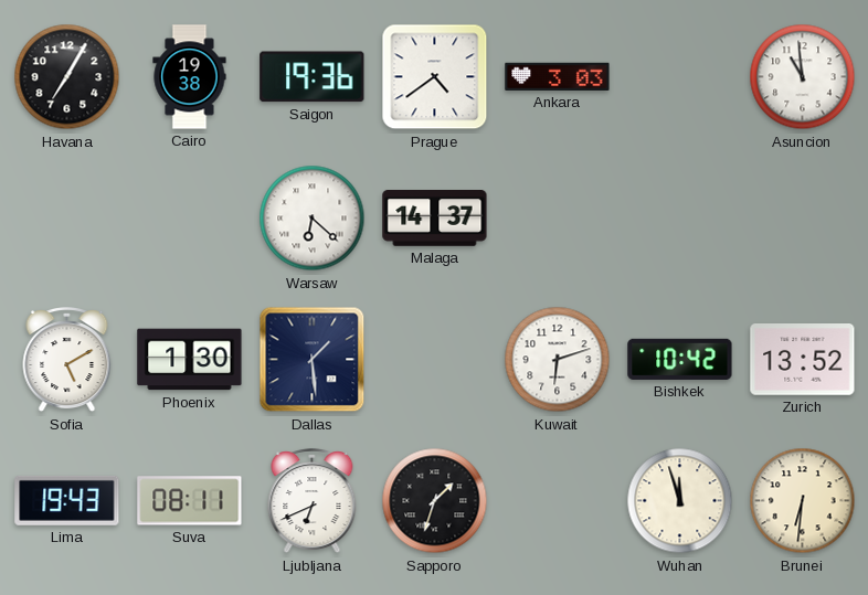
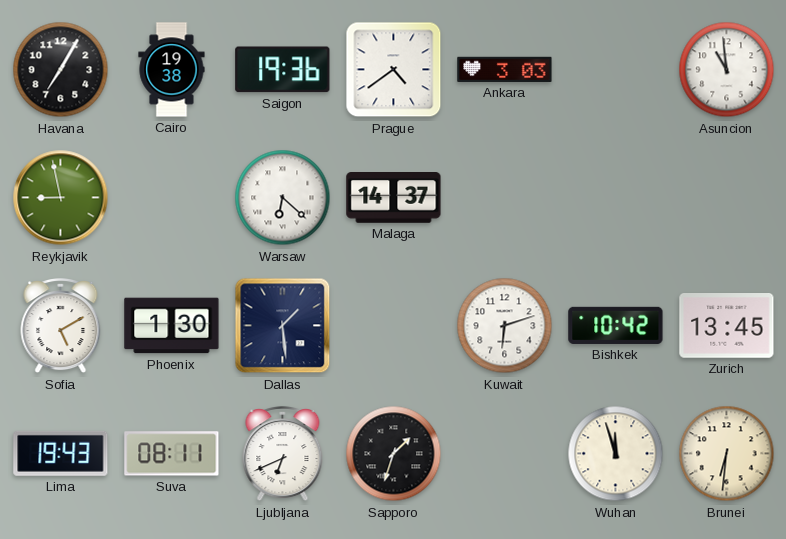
Reykjavik: none -> 8:58 (61, 198)
Zurich: 13:52 -> 13:45 (727, 326)
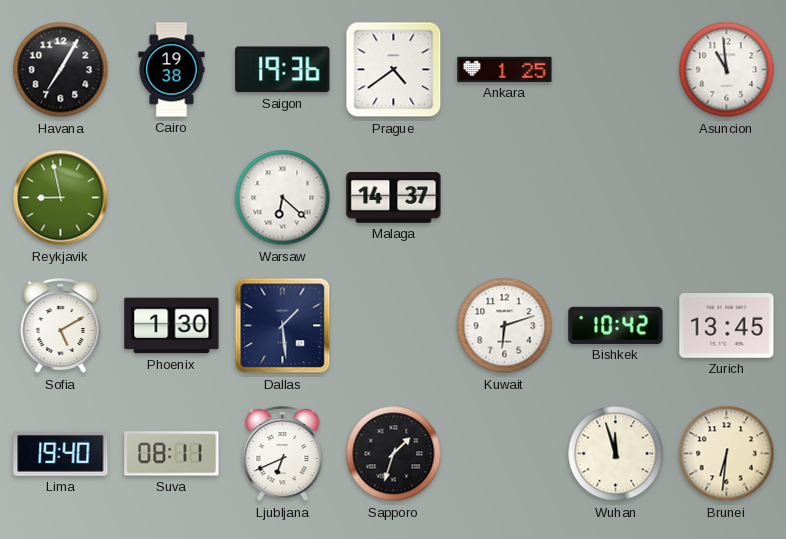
Ankara: 3:03 -> 1:25 (505, 69)
Lima: 19:43 -> 19:40 (61, 453)
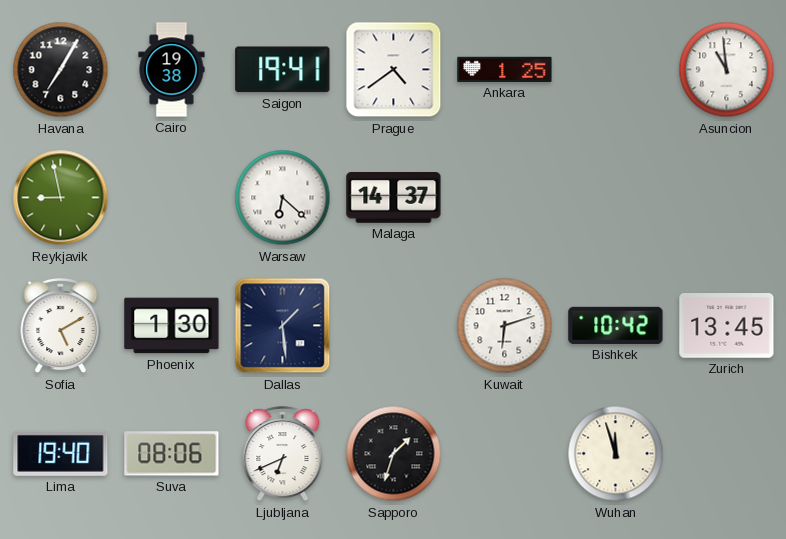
Saigon: 19:36 -> 19:41 (283, 70)
Suva: 08:11 -> 08:06 (172, 454)
Brunei: 6:31 -> none (727, 454)
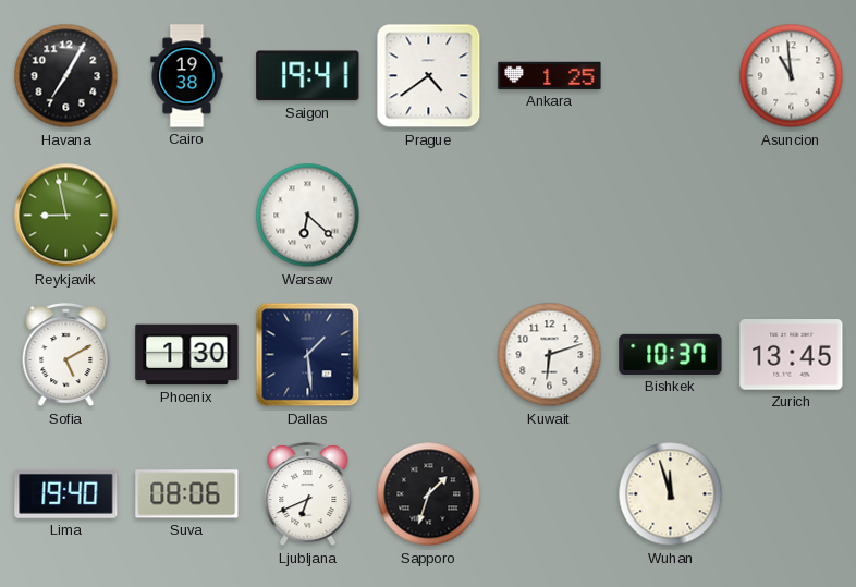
Malaga: 14:37 -> none (394, 198)
Bishkek: 10:42 -> 10:37 (671, 354)
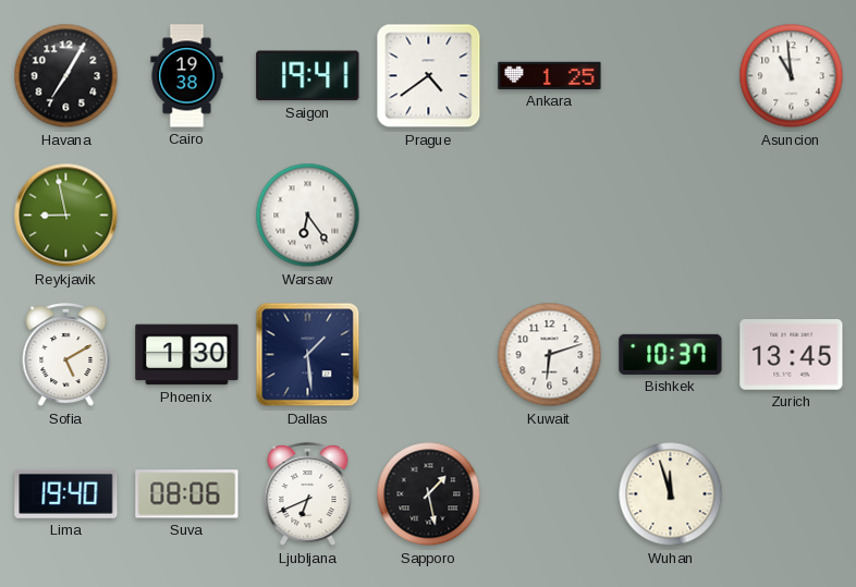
Warsaw: 6:22 -> 6:24 (308, 216)
Sapporo: 1:33 -> 1:28 (429, 494)
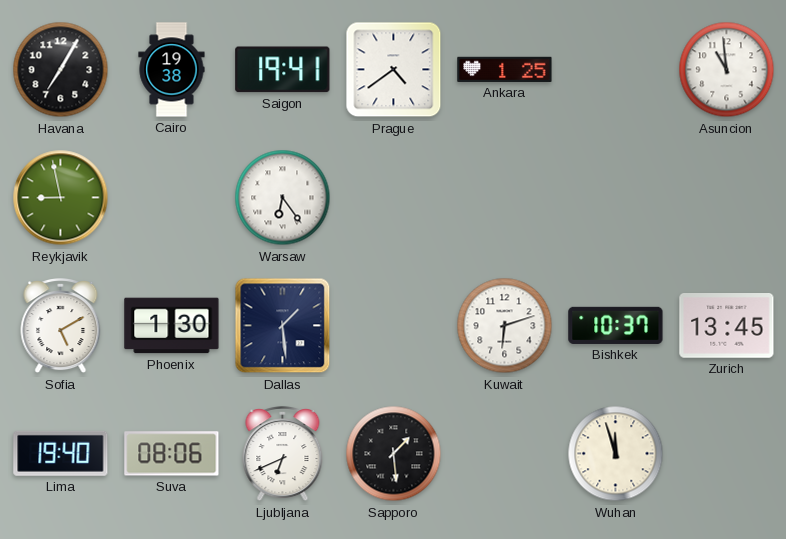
Sapporo: 1:28 -> 1:29 (394, 454)
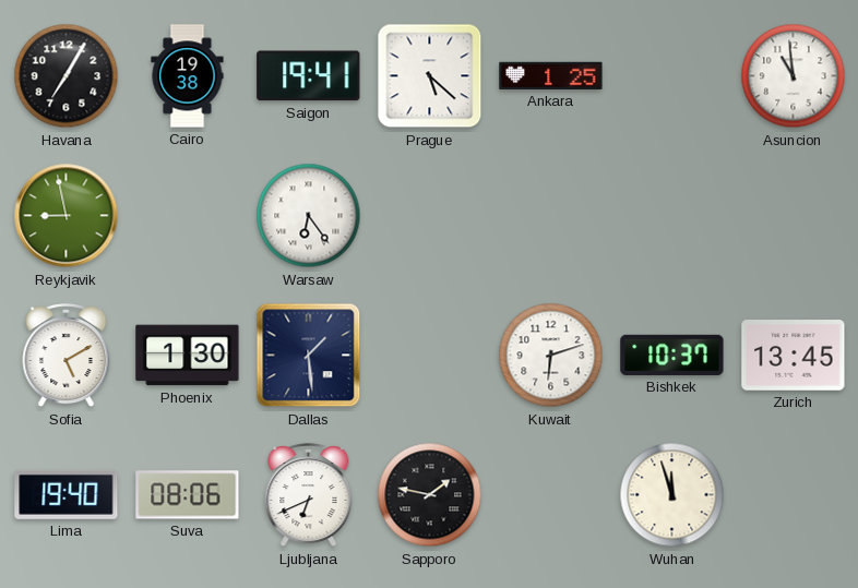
Prague: 4:39 -> 5:22 (430, 76)
Sapporo: 1:29 -> 1:47 (430, 495)
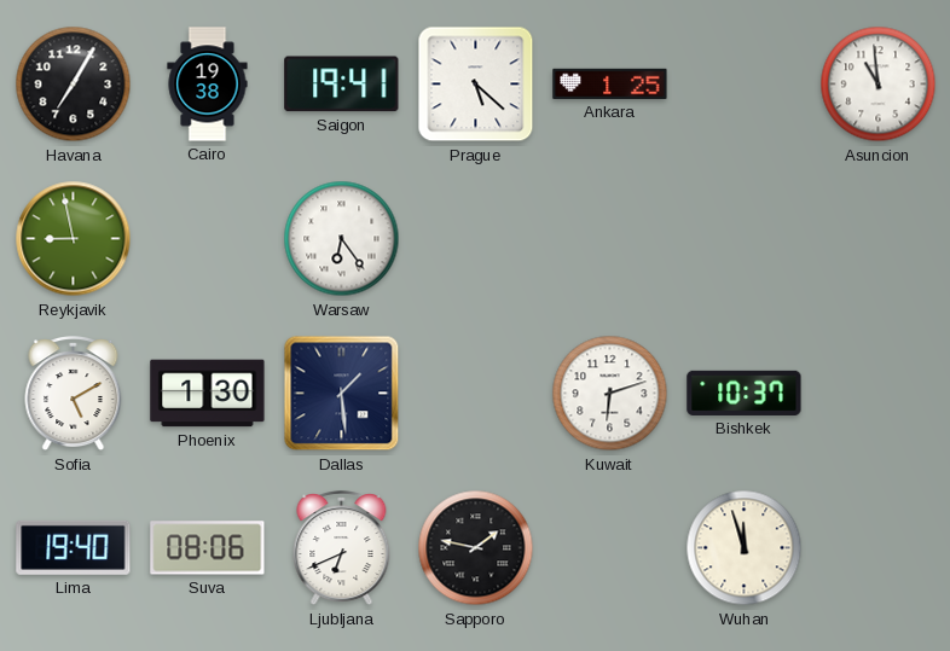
Zurich: 13:45 -> none (794, 356)
